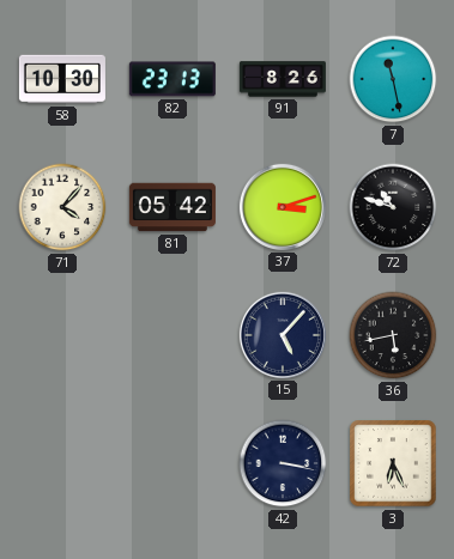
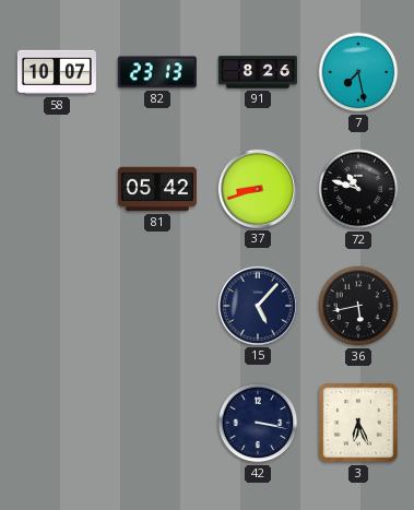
58: 10:30 -> 10:07 (57, 72)
7: 11:28 -> 7:28 (358, 72)
71: 4:07 -> none (62, 207)
37: 3:12 -> 8:42 (258, 189)
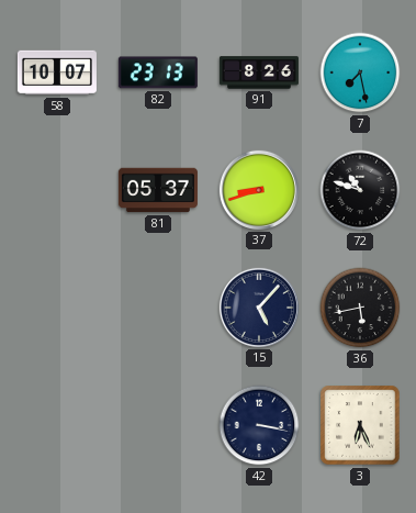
81: 05:42 -> 05:37 (158, 190)
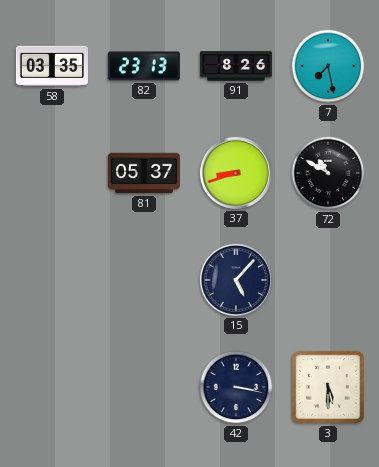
58: 10:07 -> 03:35 (52, 66)
72: 10:48 -> 10:50 (328, 173)
36: 5:43 -> none (360, 308)
3: 6:26 -> 5:30 (328, 387)
